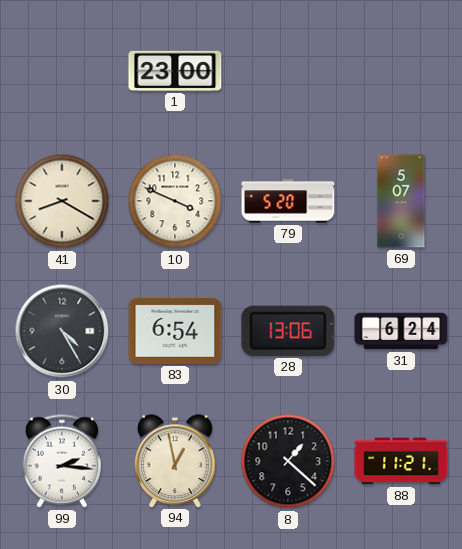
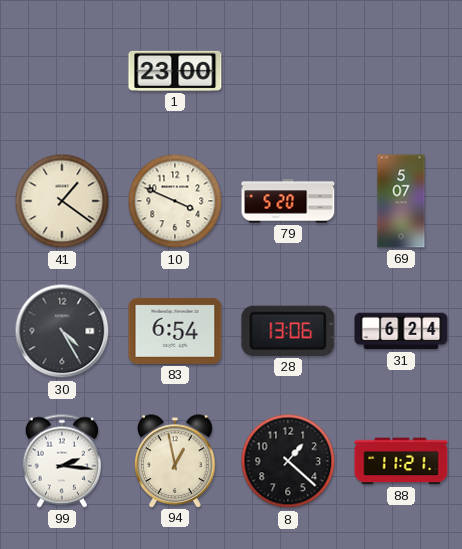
41: 8:20 -> 1:21 (62, 201)
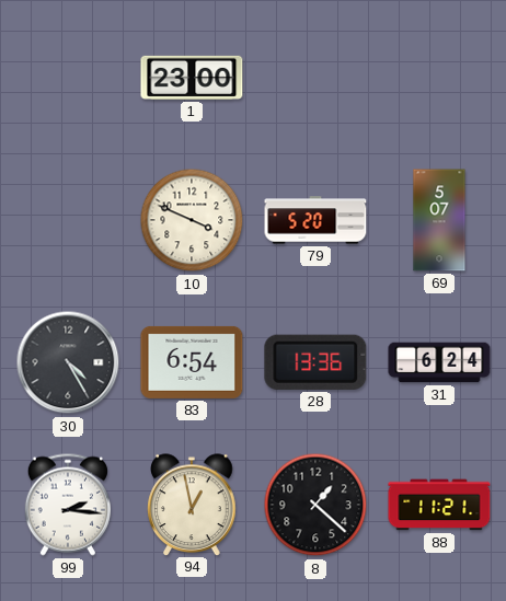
41: 1:21 -> none (62, 201)
28: 13:06 -> 13:36 (315, 362)
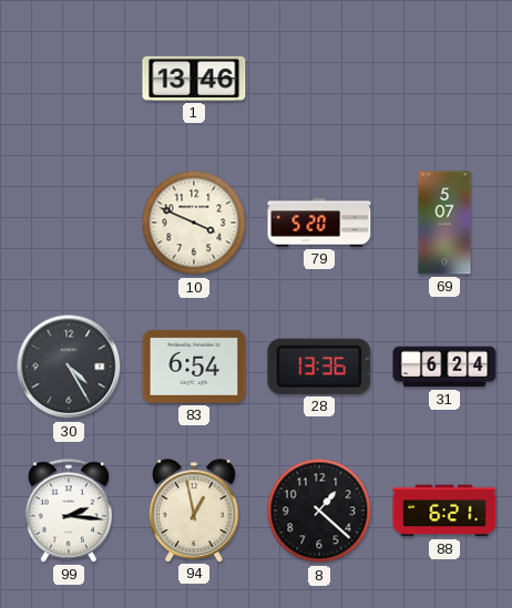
1: 23:00 -> 13:46 (194, 79)
88: 11:21 -> 6:21 (444, 511)
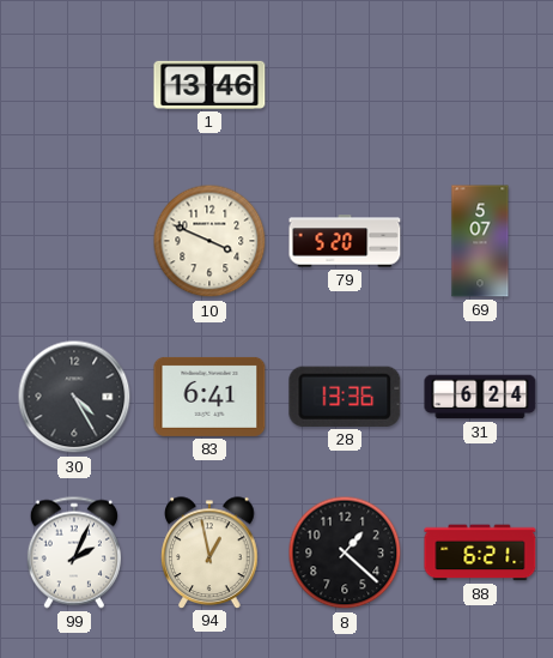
83: 6:54 -> 6:41 (209, 397)
99: 2:16 -> 2:04 (74, 553)
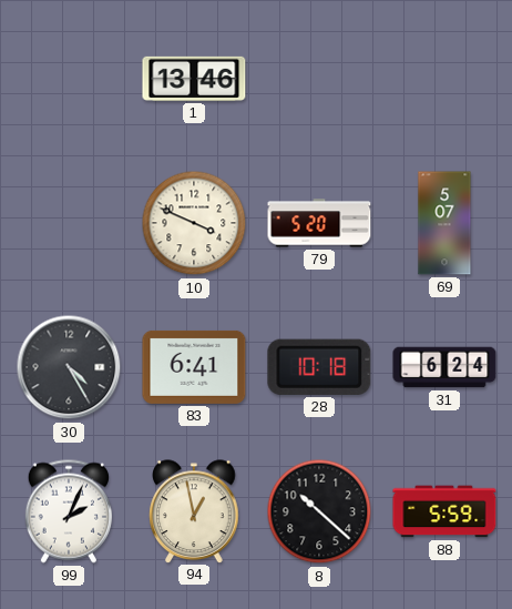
28: 13:36 -> 10:18 (319, 367)
8: 1:22 -> 10:22 (319, 511)
88: 6:21 -> 5:59 (444, 511)
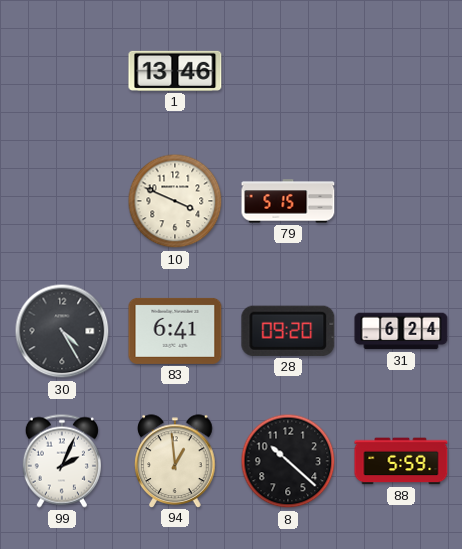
79: 5:20 -> 5:15 (288, 201)
69: 5:07 -> none (444, 223)
28: 10:18 -> 09:20 (288, 331)
94: 12:58 -> 12:59 (175, 461)
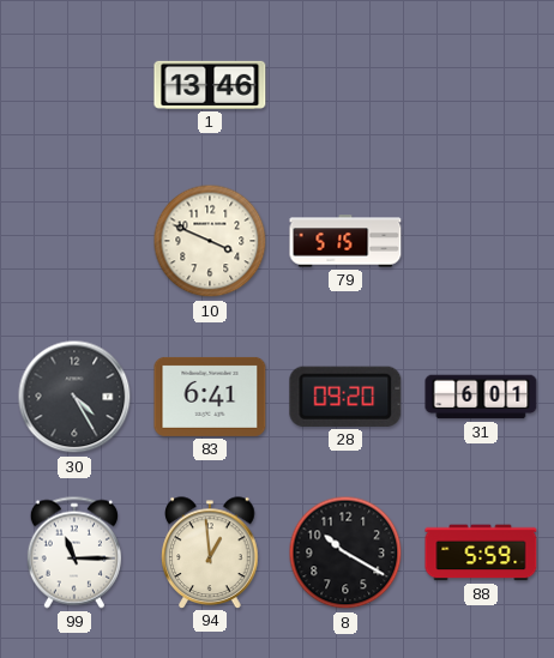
31: 6:24 -> 6:01 (481, 397)
99: 2:04 -> 11:15 (74, 553)
8: 10:22 -> 10:20 (345, 553)
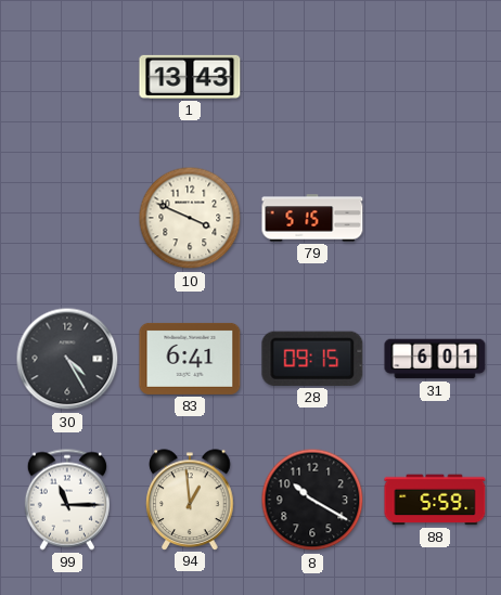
1: 13:46 -> 13:43 (190, 77)
28: 09:20 -> 09:15 (312, 359)
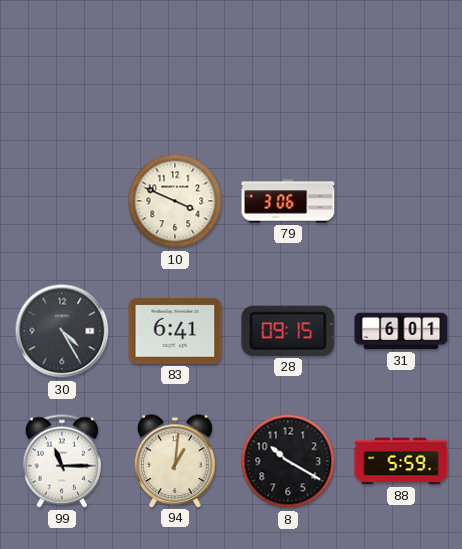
1: 13:43 -> none (190, 77)
79: 5:15 -> 3:06 (288, 201)
94: 12:59 -> 1:01 (175, 461)
